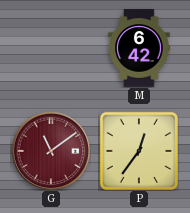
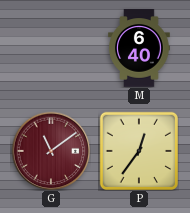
M: 6:42 -> 6:40 (139, 48)
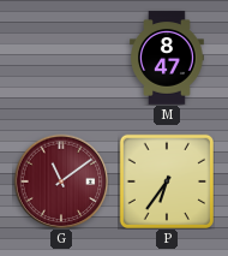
M: 6:40 -> 8:47 (167, 58)
P: 12:36 -> 6:36 (166, 180)
